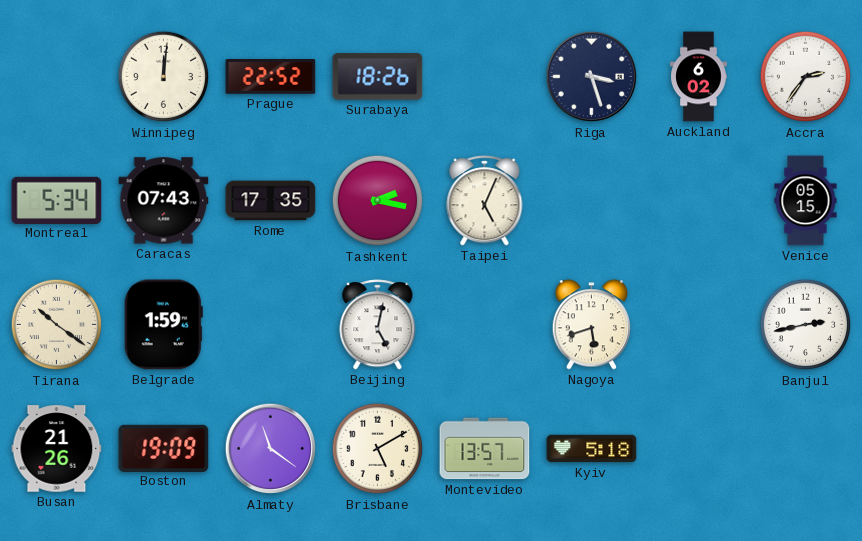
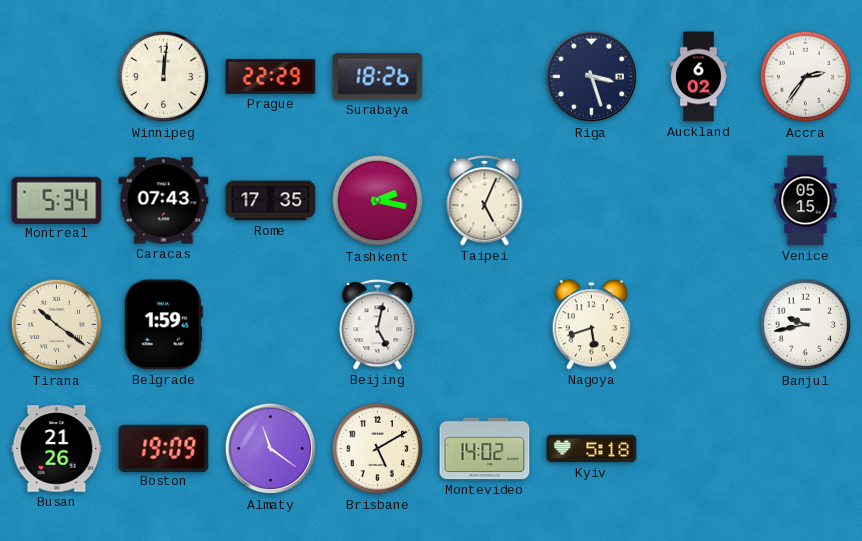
Prague: 22:52 -> 22:29 (271, 77)
Banjul: 2:43 -> 9:43 (806, 325)
Montevideo: 13:57 -> 14:02 (485, 449)
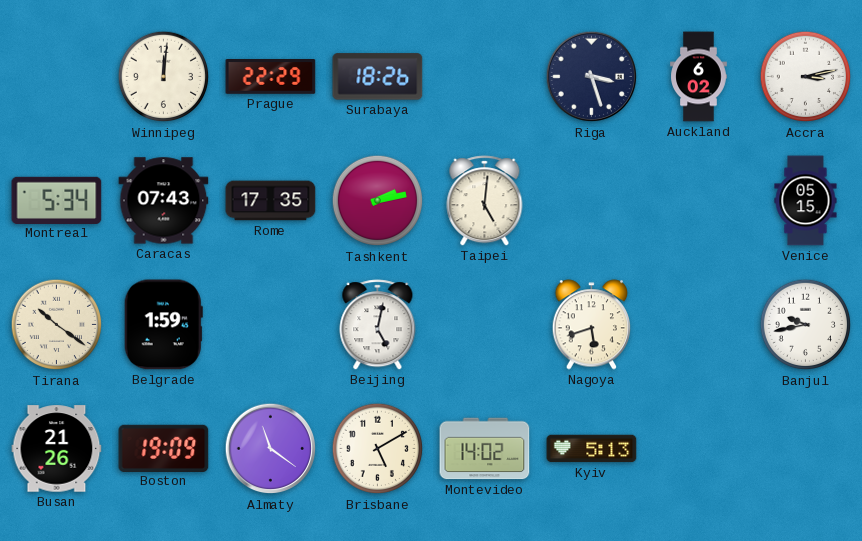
Accra: 2:36 -> 3:13 (806, 77)
Tashkent: 2:17 -> 2:13 (378, 201)
Taipei: 5:04 -> 5:01 (485, 201)
Kyiv: 5:18 -> 5:13 (592, 449)
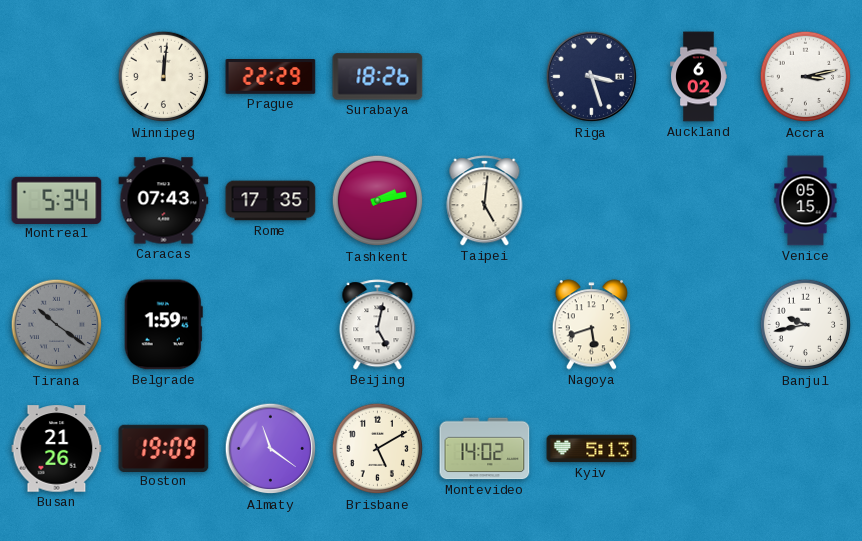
Tirana dial: cream -> grey (57, 325)
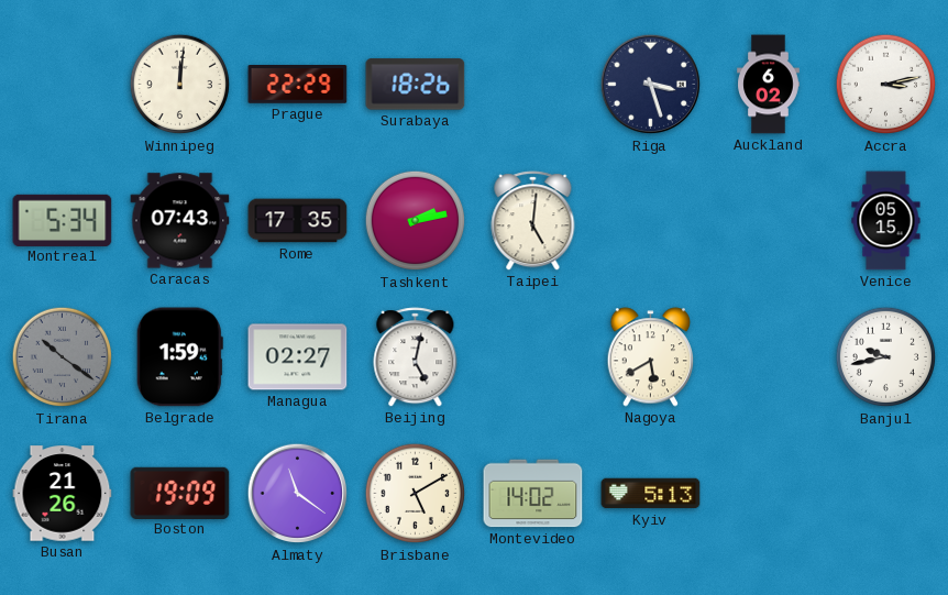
Managua: none -> 02:27 (298, 357)
Nagoya: 5:42 -> 5:40 (651, 357)
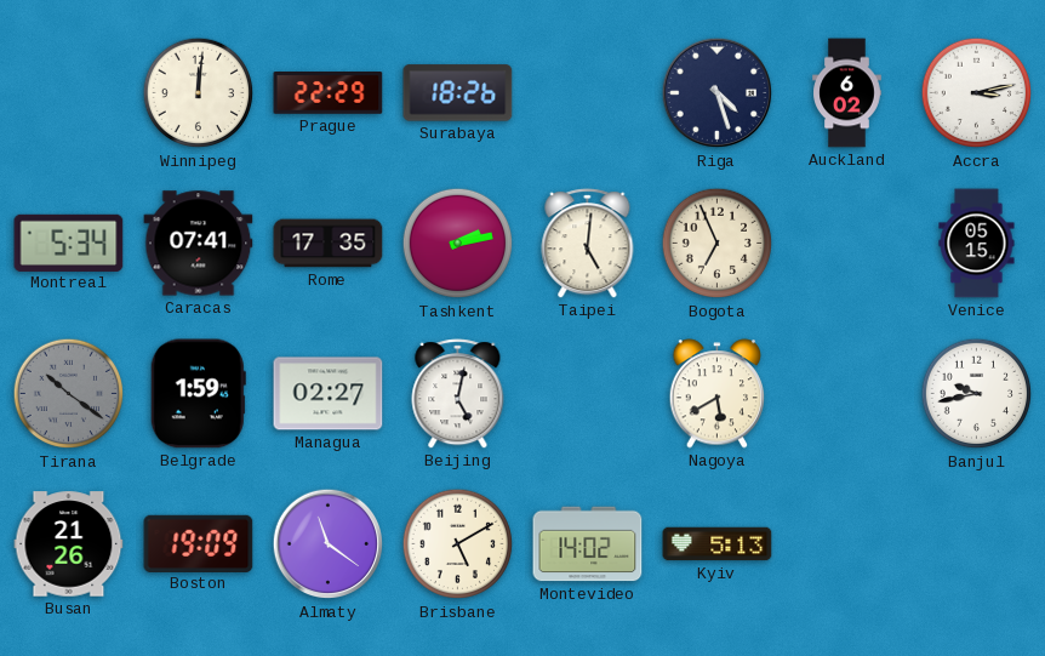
Riga: 3:27 -> 4:27 (718, 93)
Caracas: 07:43 -> 07:41 (199, 244)
Bogota: none -> 6:56 (718, 244)
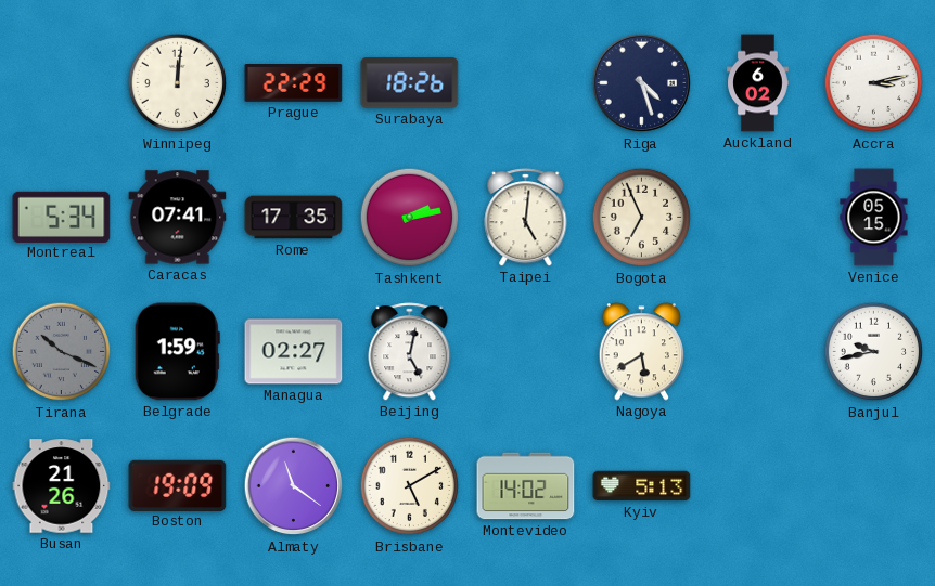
Tirana: 10:21 -> 10:19 (62, 352)
